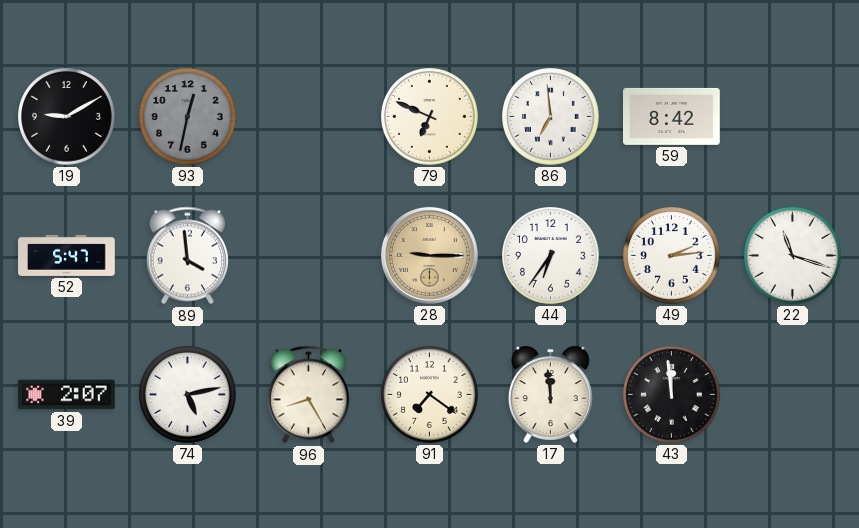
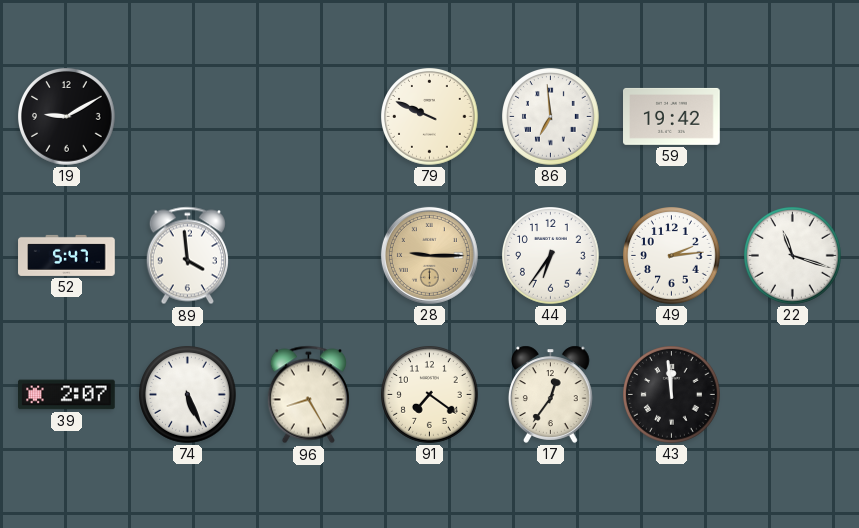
93: 12:32 -> none (188, 117)
79: 6:49 -> 9:49 (430, 117)
59: 8:42 -> 19:42 (672, 116)
74: 5:13 -> 5:26 (188, 395)
17: 11:59 -> 12:36 (550, 394)
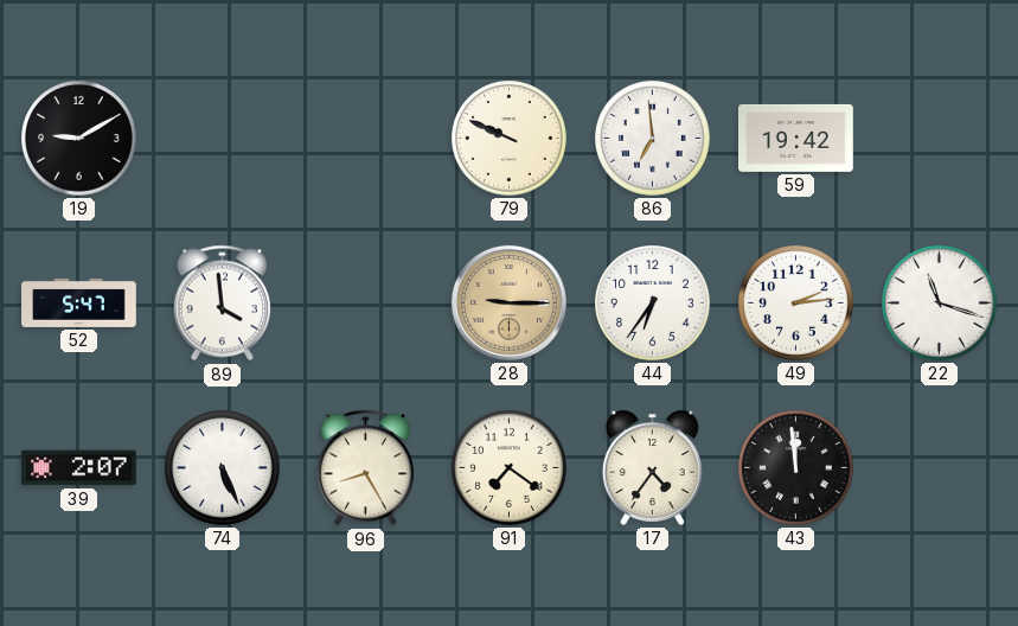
17: 12:36 -> 4:36 (652, 467)
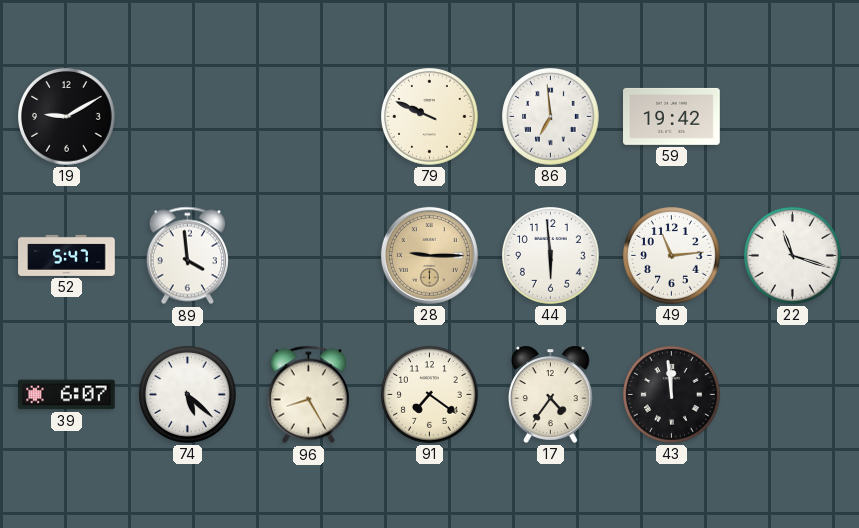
44: 6:36 -> 5:59 (551, 256)
49: 2:14 -> 11:14 (672, 256)
39: 2:07 -> 6:07 (67, 395)
74: 5:26 -> 5:22 (188, 395)
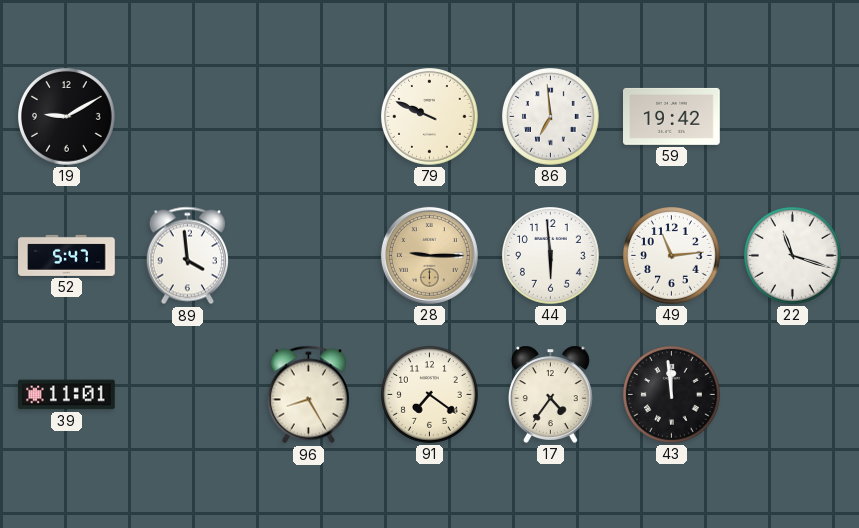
39: 6:07 -> 11:01 (67, 395)
74: 5:22 -> none (188, 395)
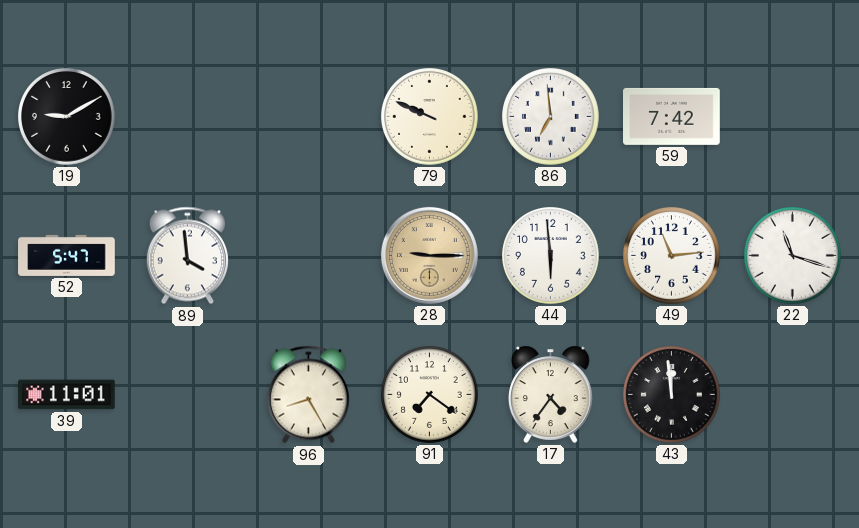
59: 19:42 -> 7:42 (672, 116)
